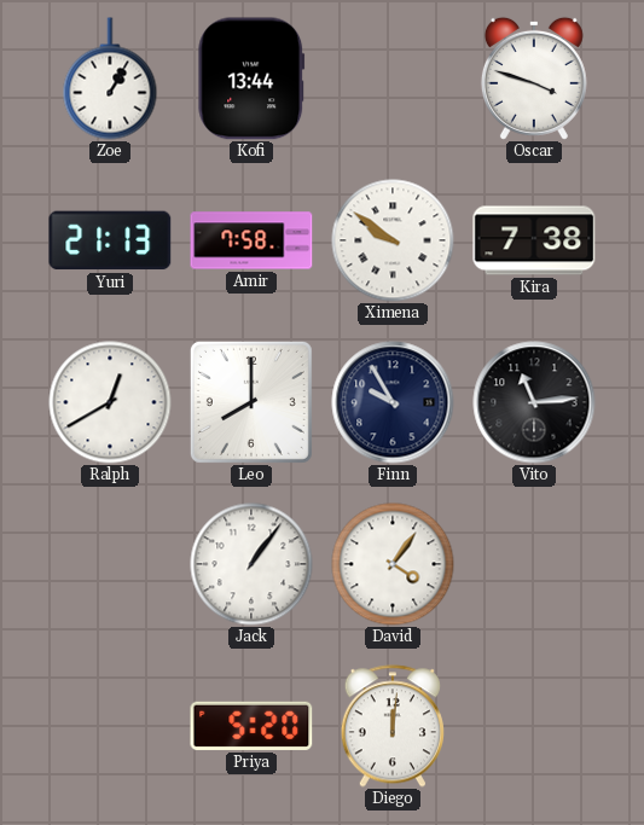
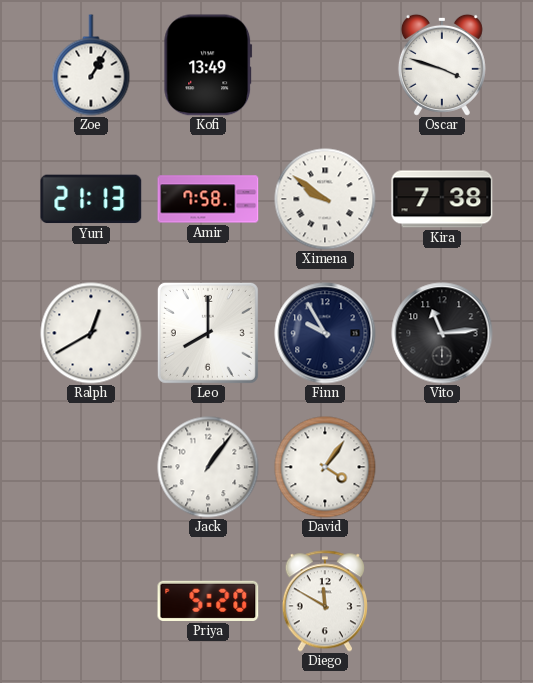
Kofi: 13:44 -> 13:49 (208, 65)
Diego: 12:01 -> 11:50 (325, 601)
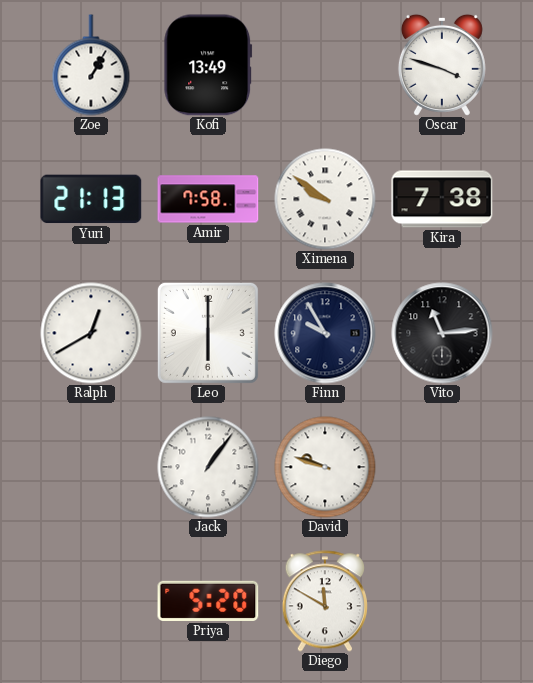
Leo: 8:00 -> 6:00 (208, 333)
David: 4:06 -> 9:48 (325, 467)
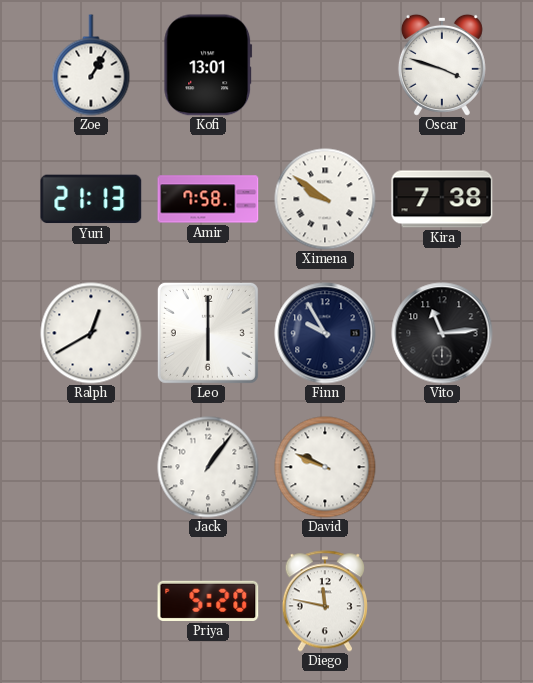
Kofi: 13:49 -> 13:01 (208, 65)
David: 9:48 -> 9:49 (325, 467)
Diego: 11:50 -> 11:47 (325, 601)
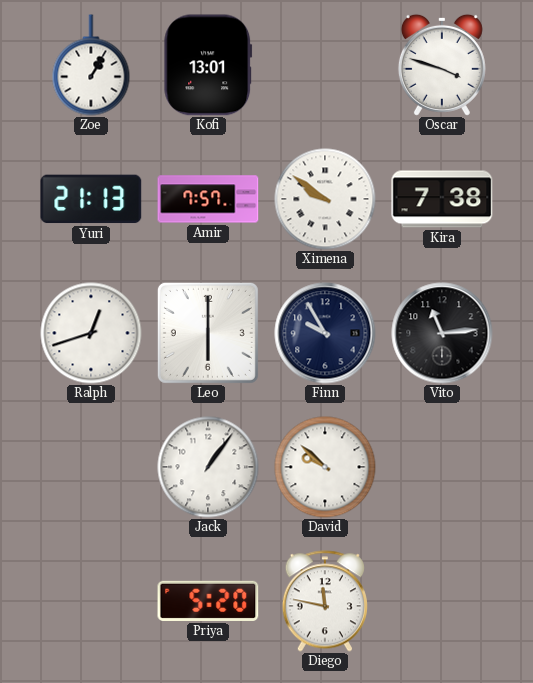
Amir: 7:58 -> 7:57 (208, 199)
Ralph: 12:40 -> 12:42 (91, 333)
David: 9:49 -> 9:52 (325, 467)
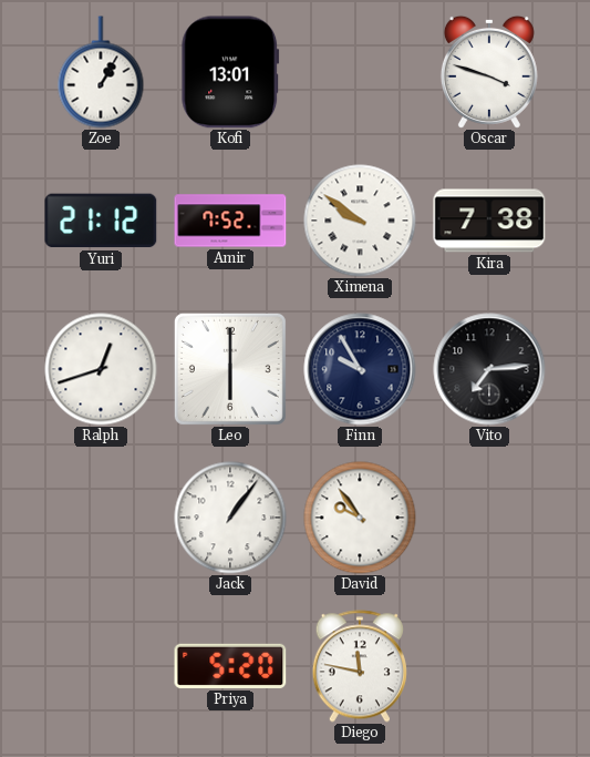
Yuri: 21:13 -> 21:12 (101, 221)
Amir: 7:57 -> 7:52 (230, 221)
Vito: 11:14 -> 7:14 (489, 369)
David: 9:52 -> 9:54 (360, 518)
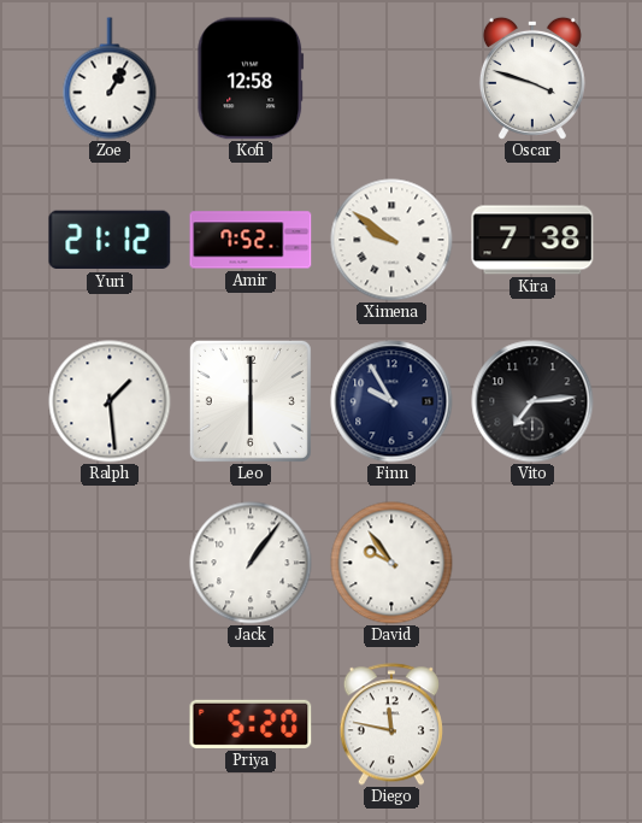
Kofi: 13:01 -> 12:58 (251, 78)
Ralph: 12:42 -> 1:29 (110, 401)
